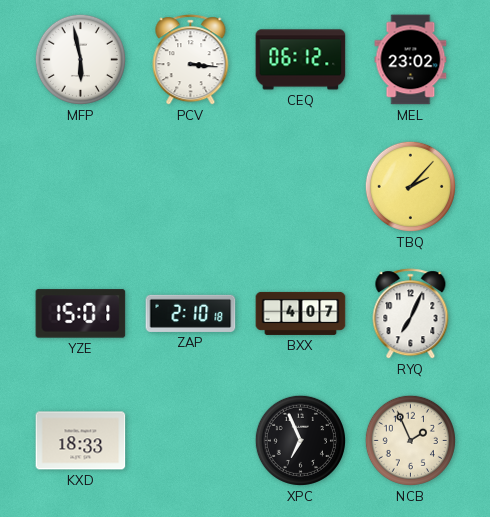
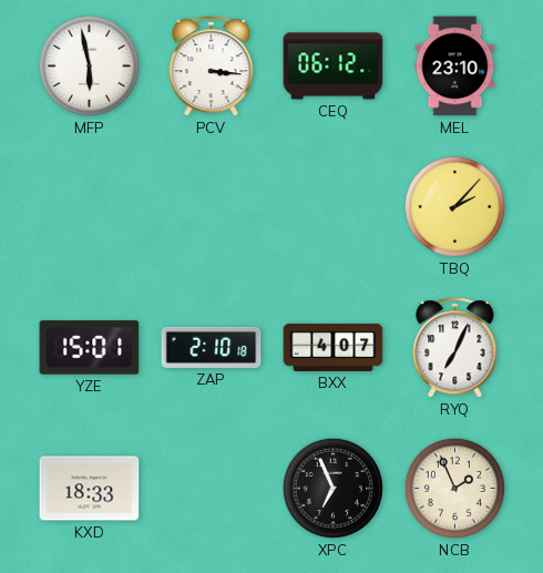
MEL: 23:02 -> 23:10 (455, 66)
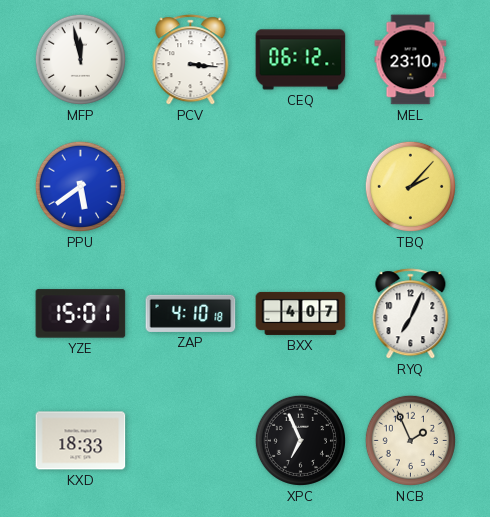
MFP: 5:58 -> 11:58 (80, 59)
PPU: none -> 5:39 (80, 186)
ZAP: 2:10 -> 4:10 (191, 313)
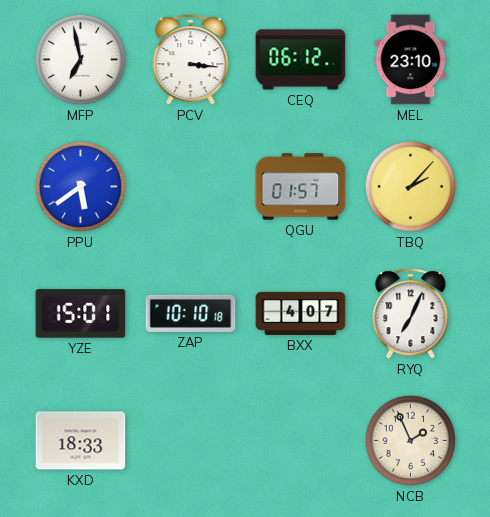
MFP: 11:58 -> 6:58 (80, 59)
QGU: none -> 01:57 (301, 187)
ZAP: 4:10 -> 10:10 (191, 313)
XPC: 6:56 -> none (300, 440)
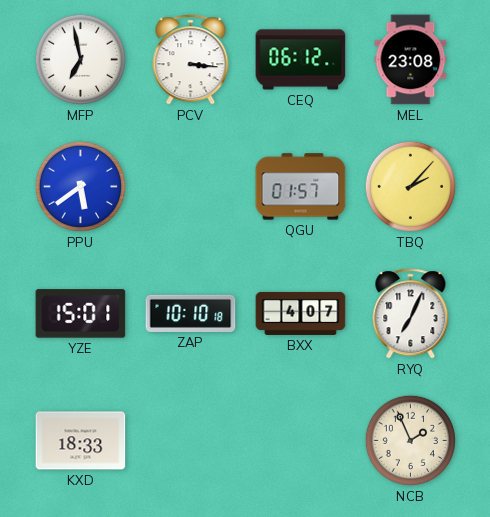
MEL: 23:10 -> 23:08 (411, 60)
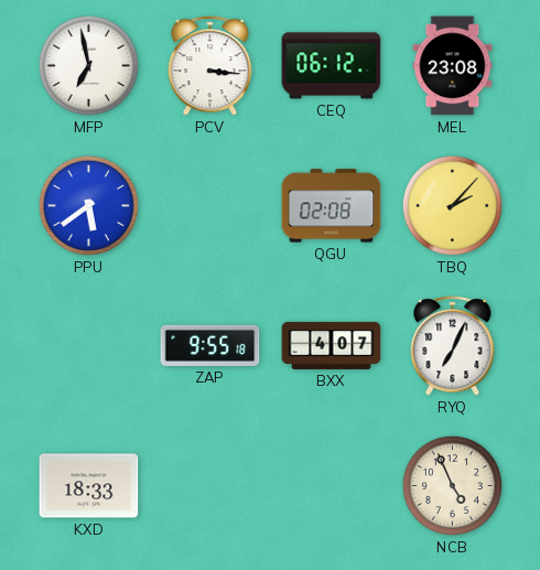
QGU: 01:57 -> 02:08 (332, 206)
YZE: 15:01 -> none (81, 314)
ZAP: 10:10 -> 9:55 (210, 345)
NCB: 1:56 -> 4:56 (452, 485)
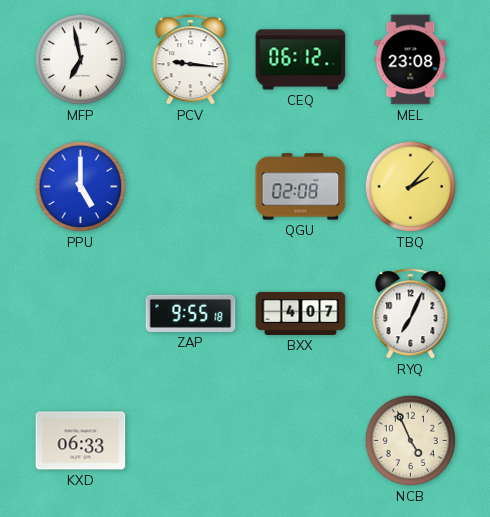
PCV: 3:16 -> 9:16 (191, 60)
PPU: 5:39 -> 5:00 (80, 186)
KXD: 18:33 -> 06:33 (81, 441)
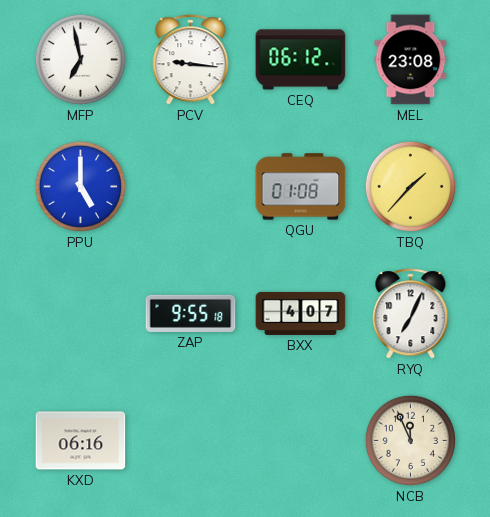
QGU: 02:08 -> 01:08 (301, 187)
TBQ: 2:07 -> 1:37 (410, 186)
KXD: 06:33 -> 06:16 (81, 441)
NCB: 4:56 -> 11:56 (410, 440)
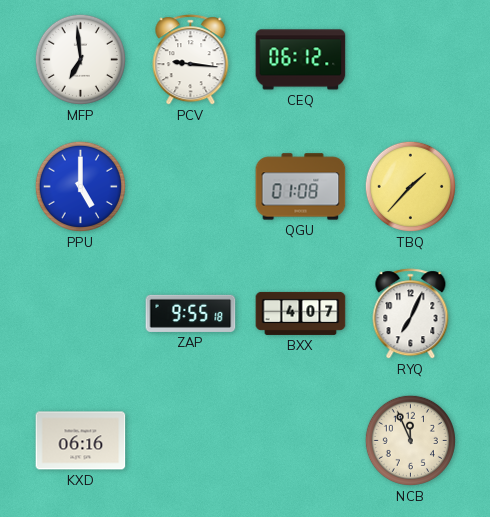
MFP: 6:58 -> 6:59 (80, 59)
MEL: 23:08 -> none (411, 60)
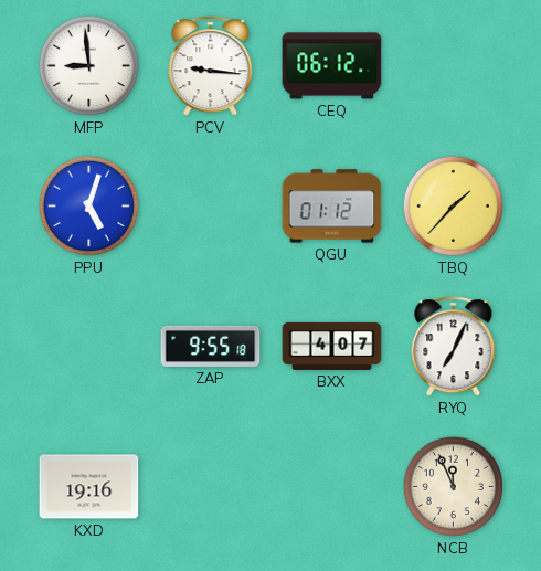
MFP: 6:59 -> 8:59 (88, 65)
PPU: 5:00 -> 5:03 (88, 205)
QGU: 01:08 -> 01:12 (332, 207)
KXD: 06:16 -> 19:16 (89, 487)
